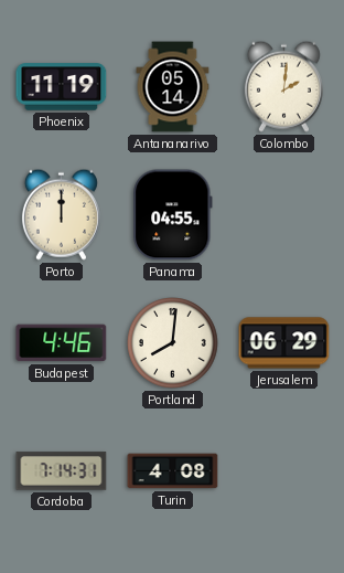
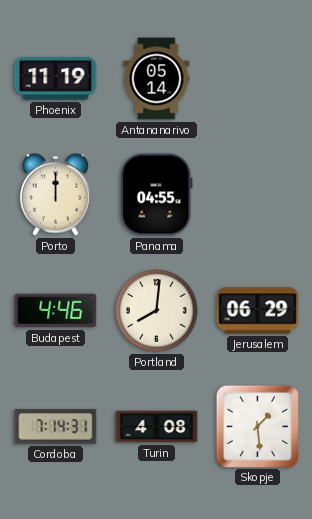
Colombo: 2:01 -> none (283, 86)
Skopje: none -> 1:29 (257, 426)
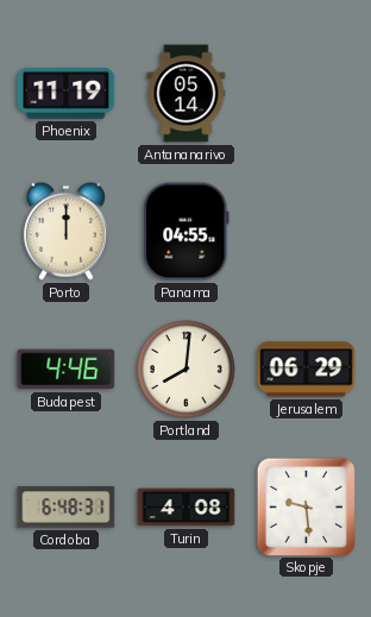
Cordoba: 7:14 -> 6:48 (67, 508)
Skopje: 1:29 -> 9:29 (306, 506)
